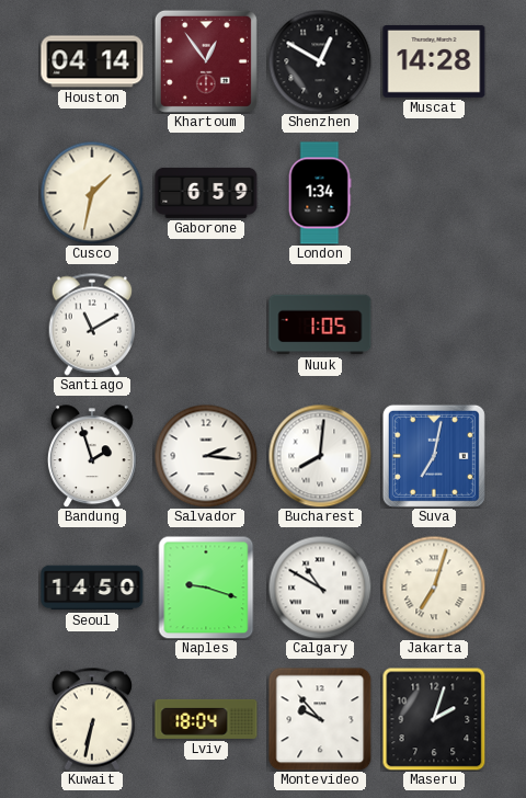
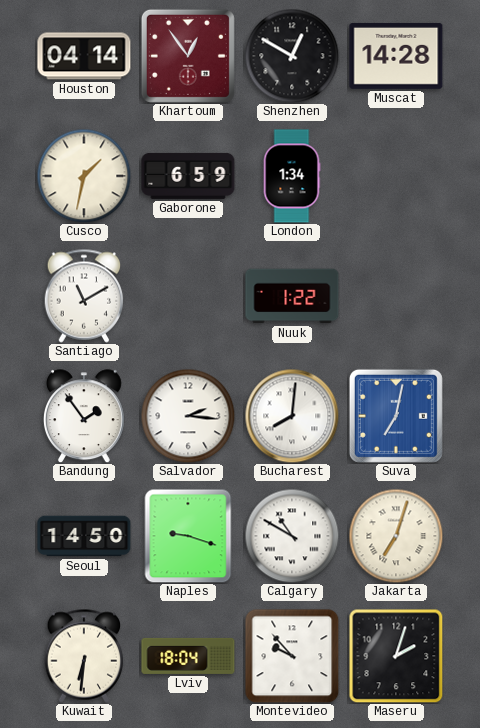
Nuuk: 1:05 -> 1:22 (292, 296)
Bandung: 1:57 -> 1:54 (84, 416)
Kuwait: 6:32 -> 6:31 (84, 656)
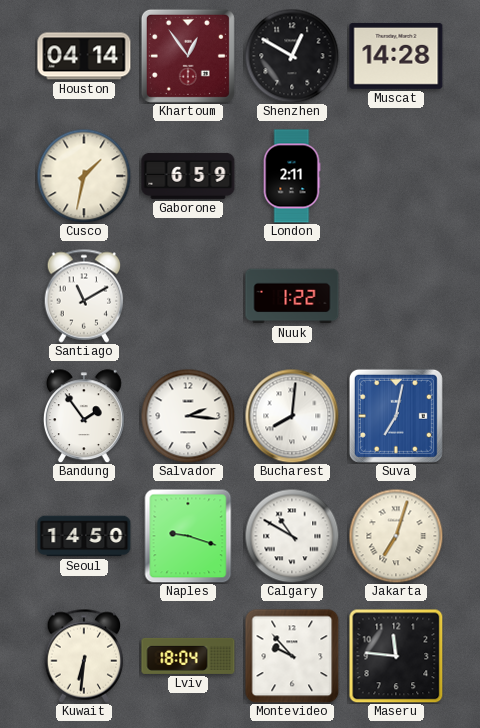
London: 1:34 -> 2:11 (292, 176)
Maseru: 2:03 -> 11:46 (396, 656)
